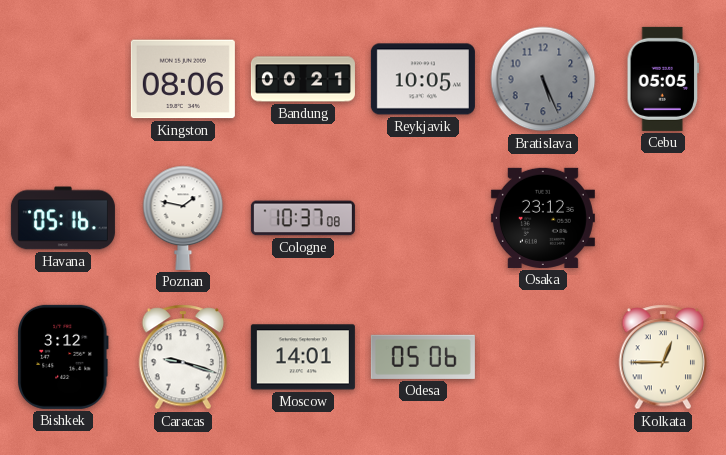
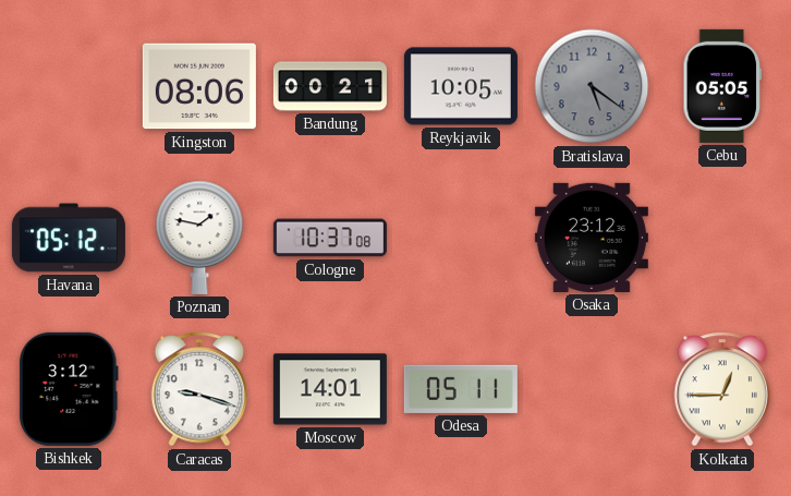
Bratislava: 5:26 -> 5:21 (592, 86)
Havana: 05:16 -> 05:12 (69, 238)
Odesa: 05:06 -> 05:11 (461, 389)
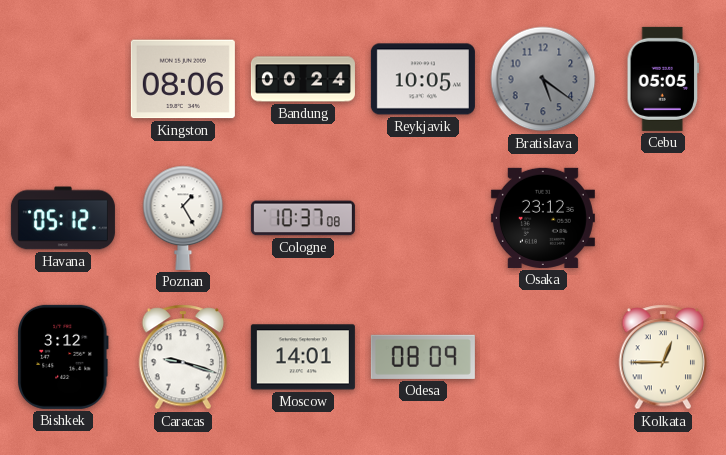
Bandung: 00:21 -> 00:24 (303, 79)
Poznan: 1:47 -> 1:25 (183, 218)
Odesa: 05:11 -> 08:09 (423, 357)
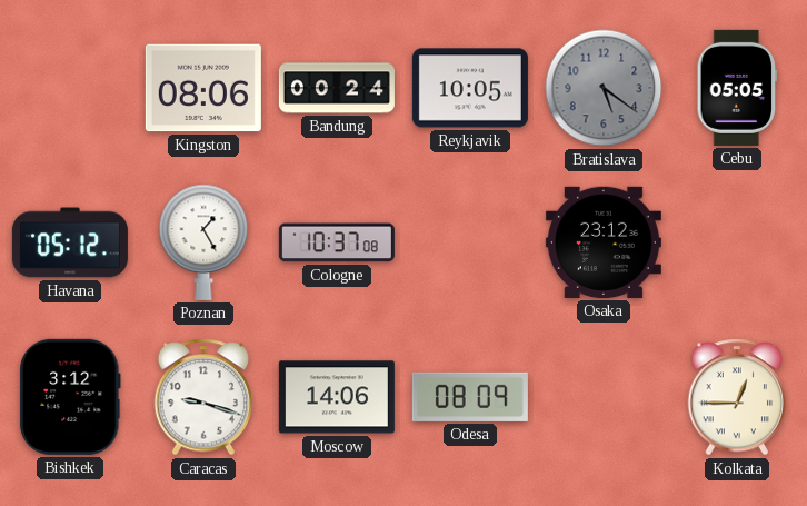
Moscow: 14:01 -> 14:06 (337, 397)
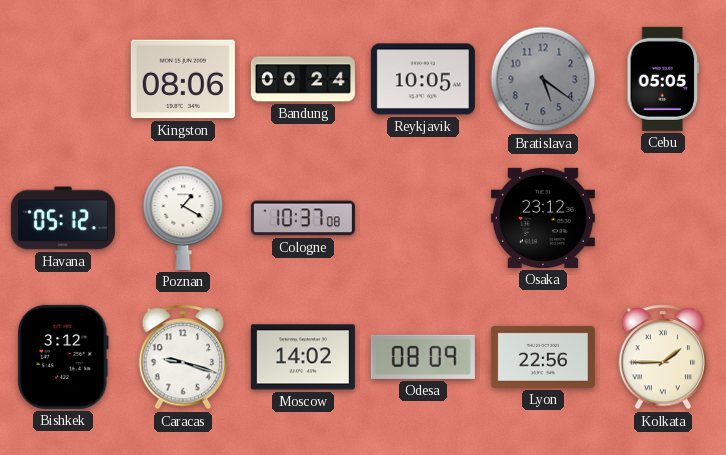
Poznan: 1:25 -> 1:20 (183, 218)
Moscow: 14:06 -> 14:02 (303, 357)
Lyon: none -> 22:56 (543, 357)
Kolkata: 12:45 -> 1:45 (663, 357)
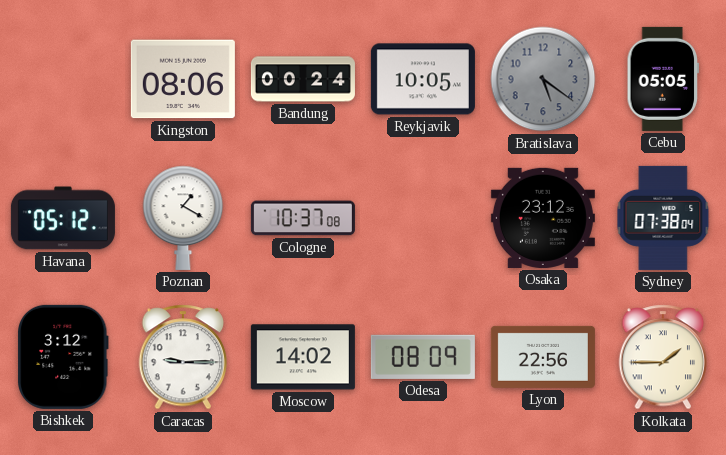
Sydney: none -> 07:38 (663, 218)
Caracas: 9:18 -> 9:15 (183, 357)
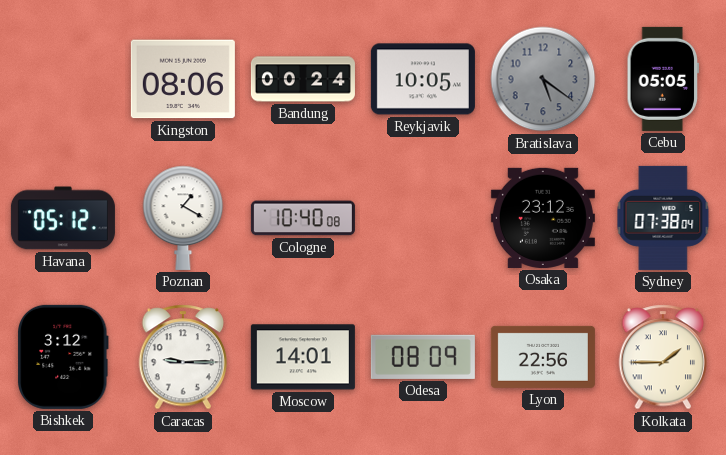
Cologne: 10:37 -> 10:40 (303, 218)
Moscow: 14:02 -> 14:01 (303, 357)
